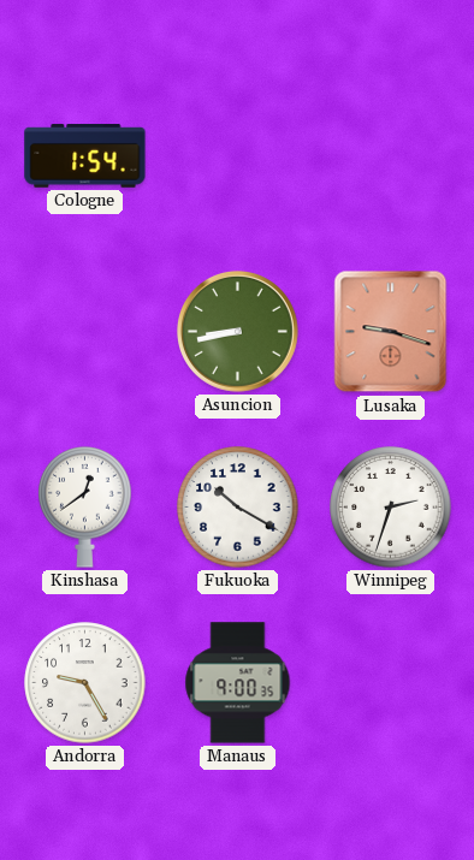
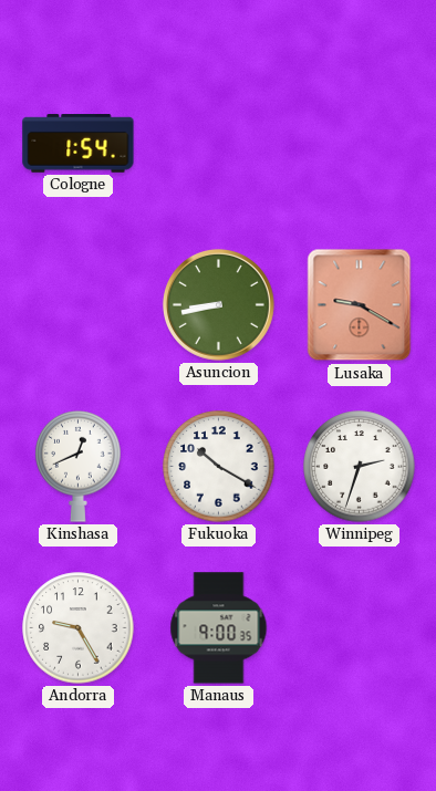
Lusaka: 9:18 -> 9:20 (360, 305)
Kinshasa: 12:39 -> 12:41 (79, 466)
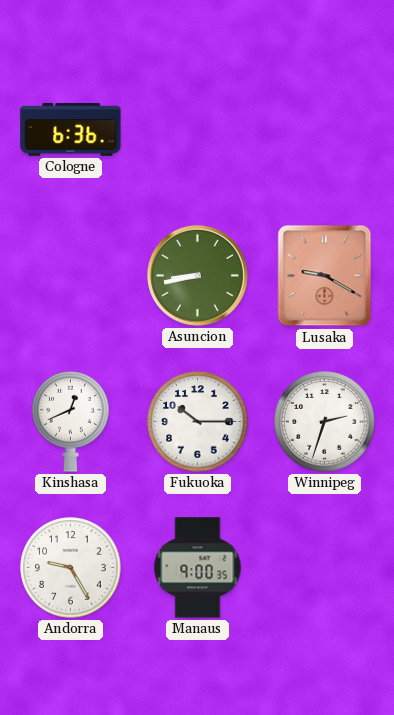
Cologne: 1:54 -> 6:36 (71, 130)
Fukuoka: 10:20 -> 10:15 (198, 422)
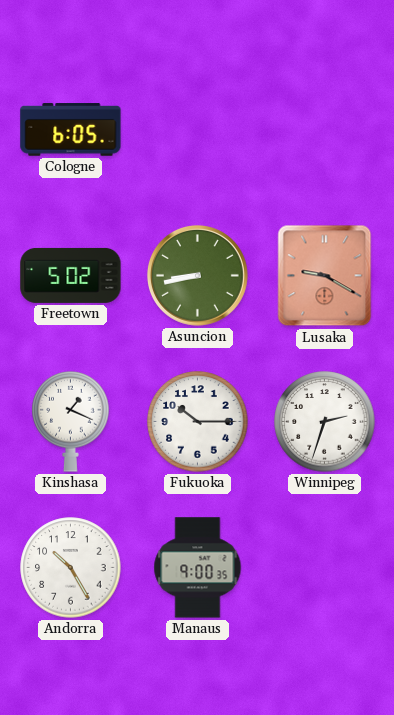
Cologne: 6:36 -> 6:05 (71, 130)
Freetown: none -> 5:02 (71, 275)
Kinshasa: 12:41 -> 1:19 (71, 421)
Andorra: 9:25 -> 10:25 (71, 568)
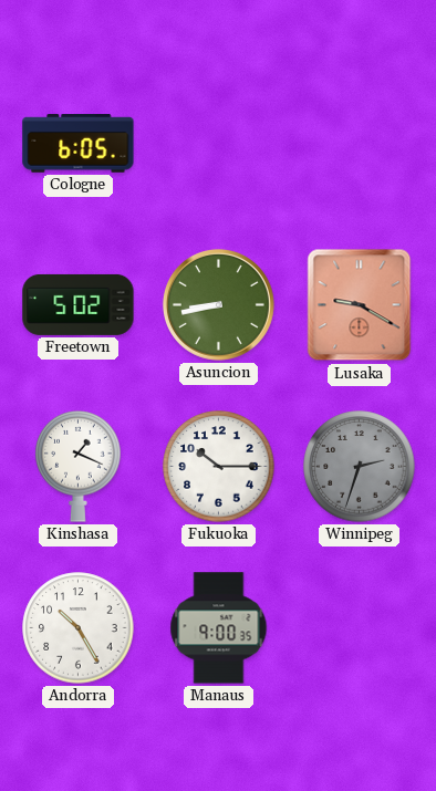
Winnipeg dial: white -> grey (360, 467)
